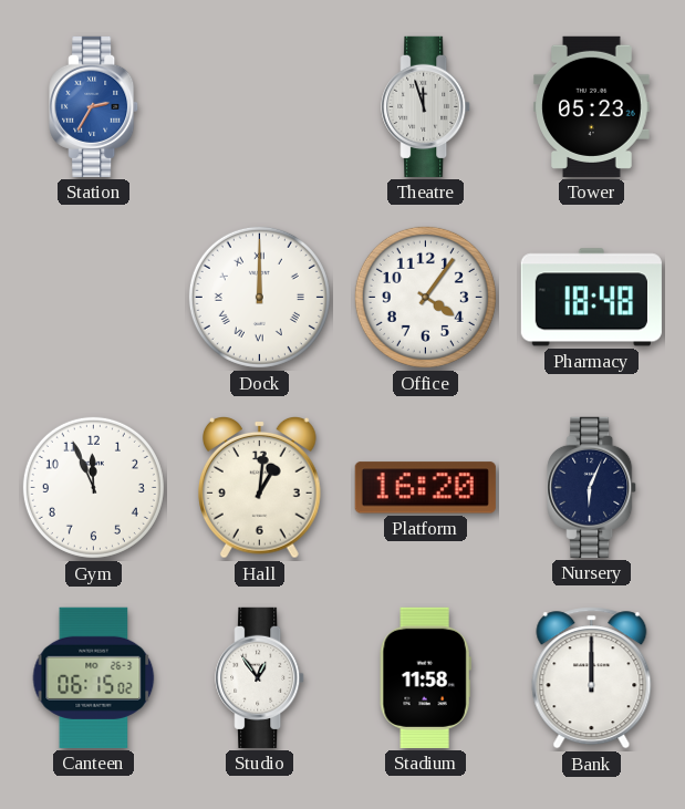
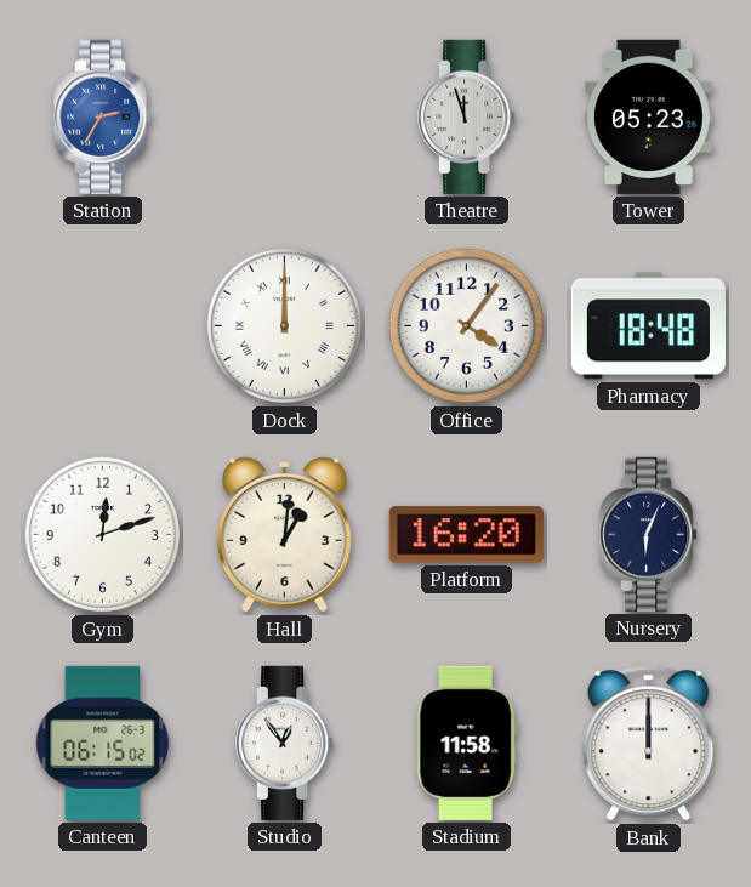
Gym: 11:56 -> 12:12 (102, 534)
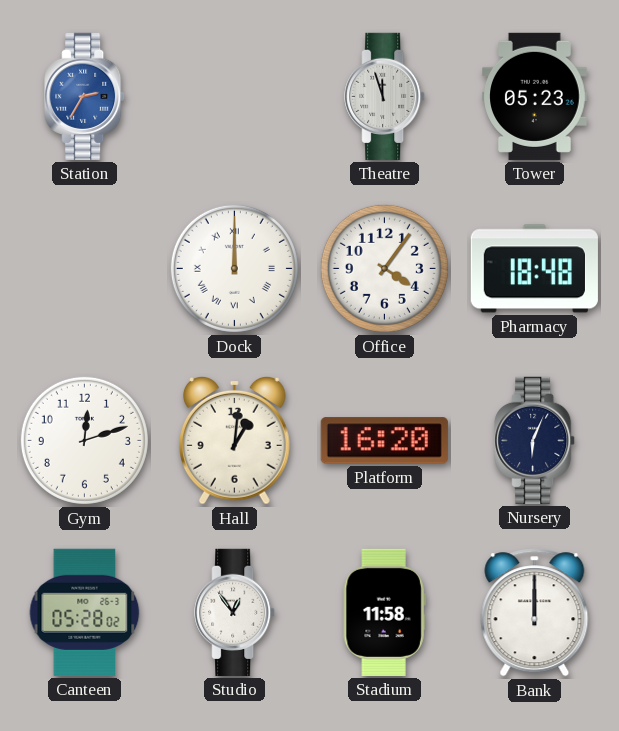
Canteen: 06:15 -> 05:28 (85, 612)
